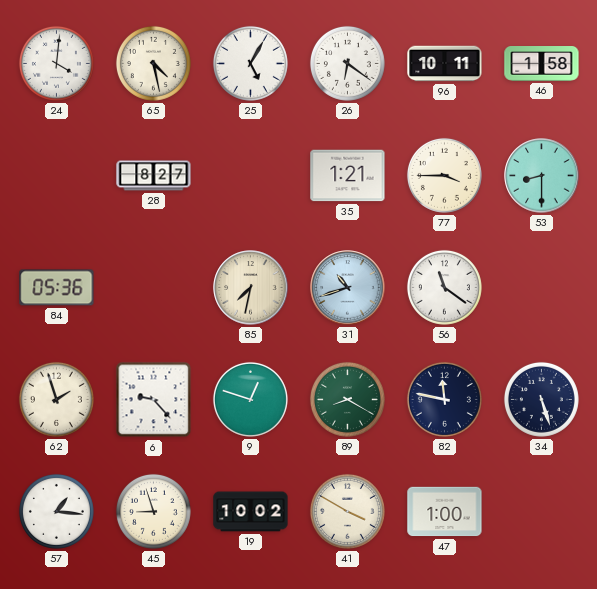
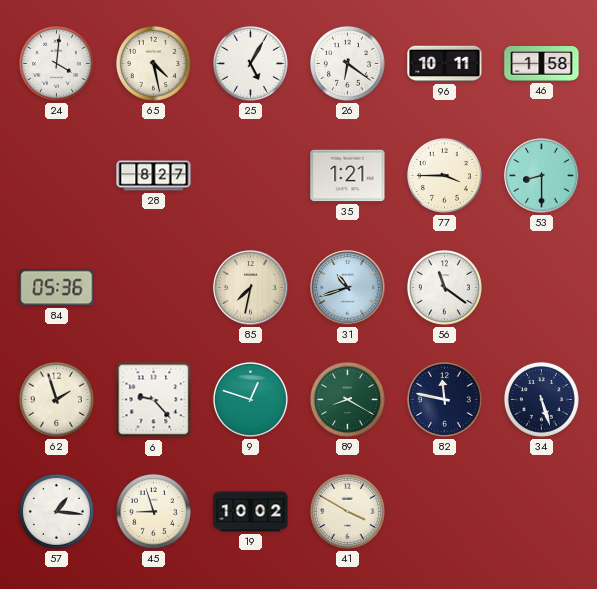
47: 1:00 -> none (445, 512)
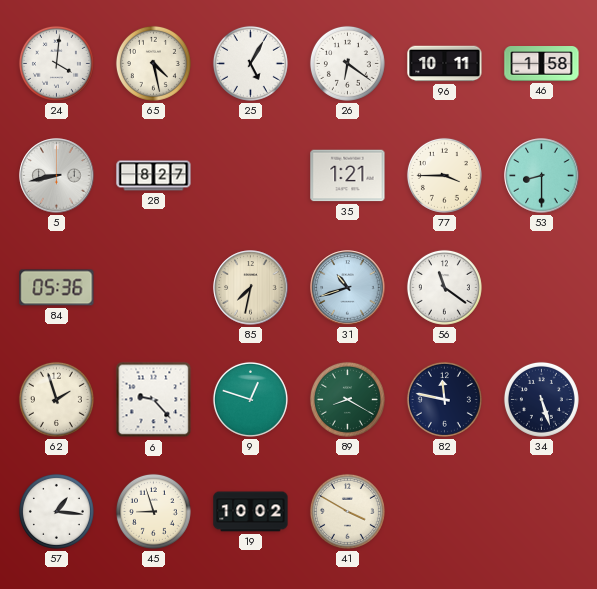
5: none -> 8:43 (57, 176)
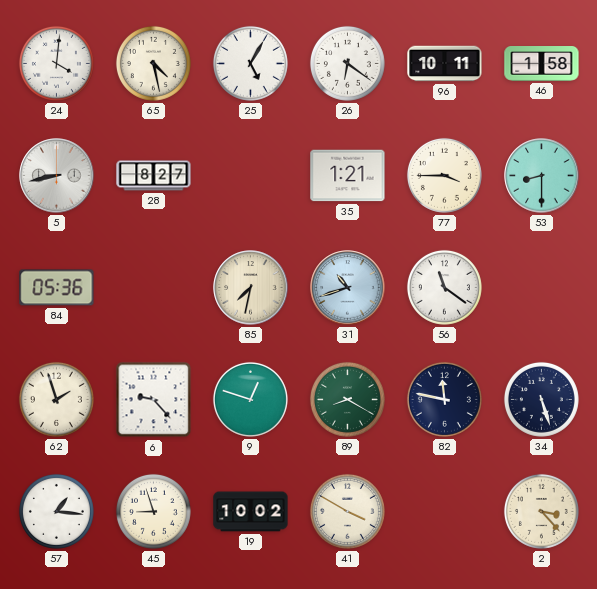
2: none -> 3:23 (541, 511)
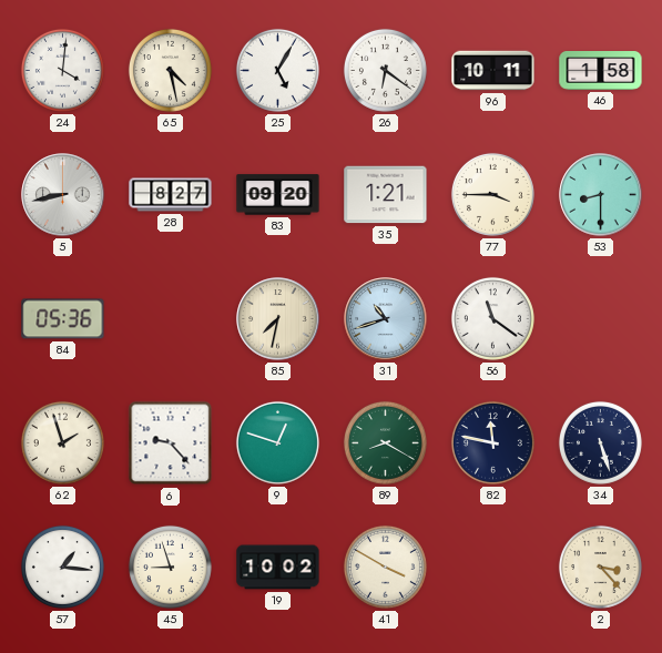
83: none -> 09:20 (278, 195)
